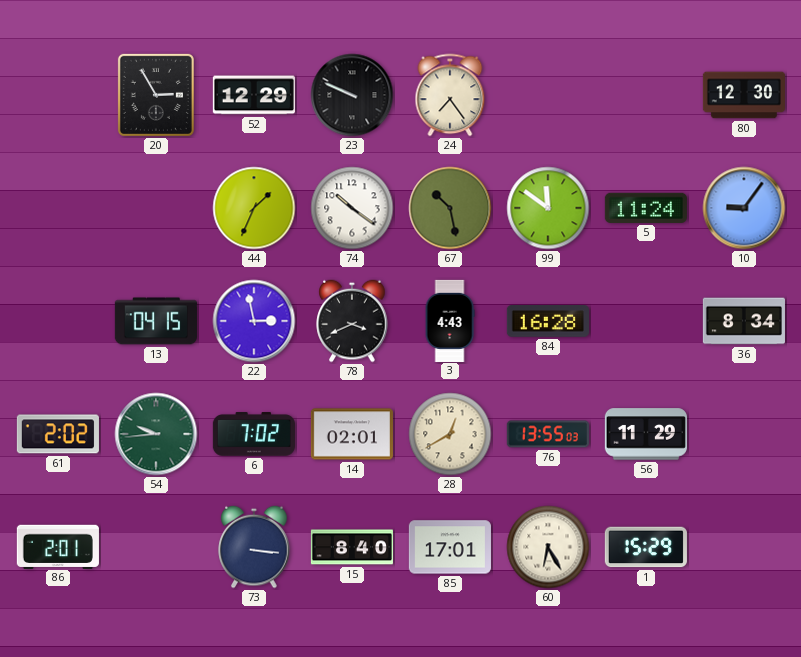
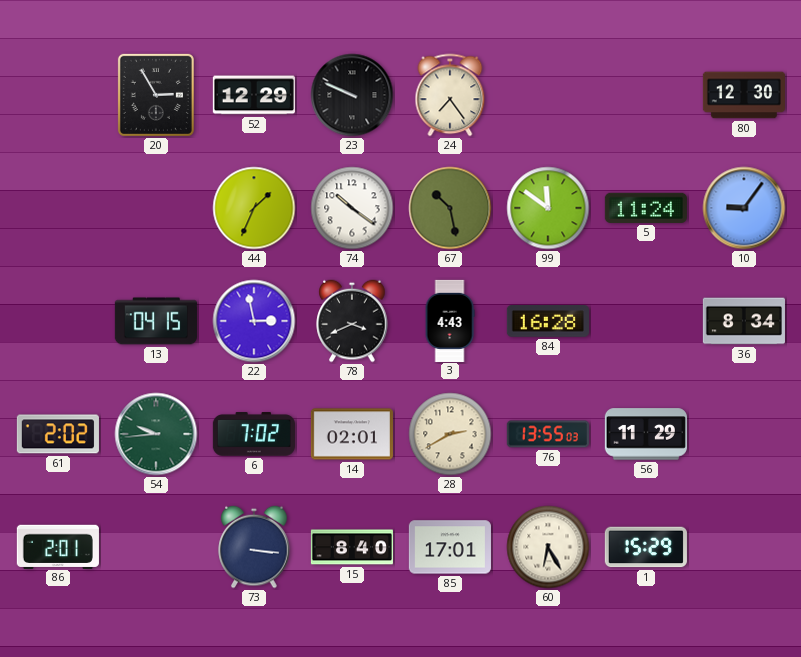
28: 12:40 -> 2:40 (450, 434)
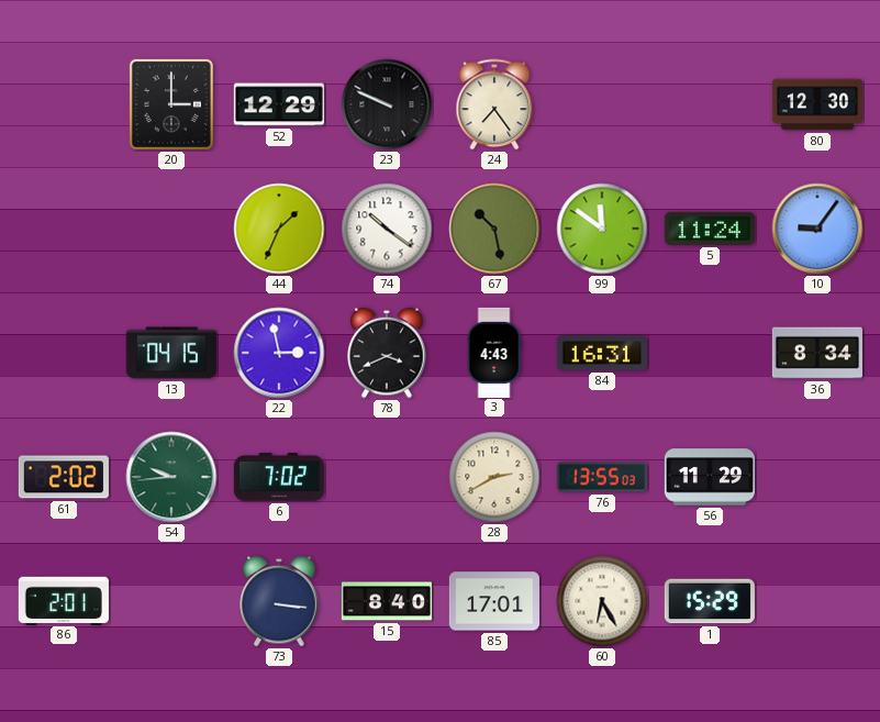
20: 2:55 -> 3:00 (171, 104)
84: 16:28 -> 16:31 (602, 353)
14: 02:01 -> none (352, 434)
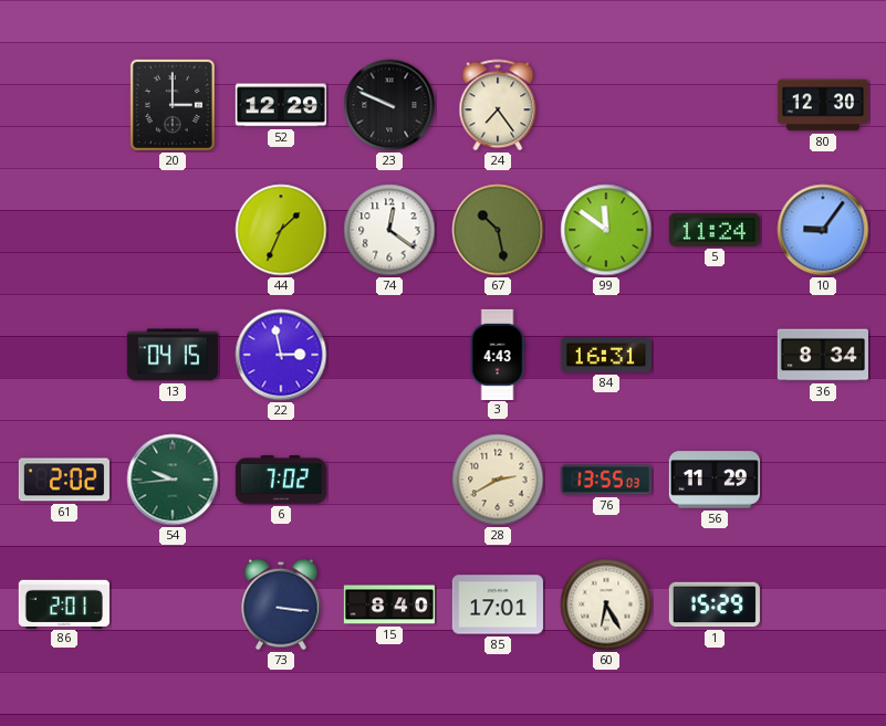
74: 10:21 -> 12:21 (389, 230)
78: 3:41 -> none (387, 353)
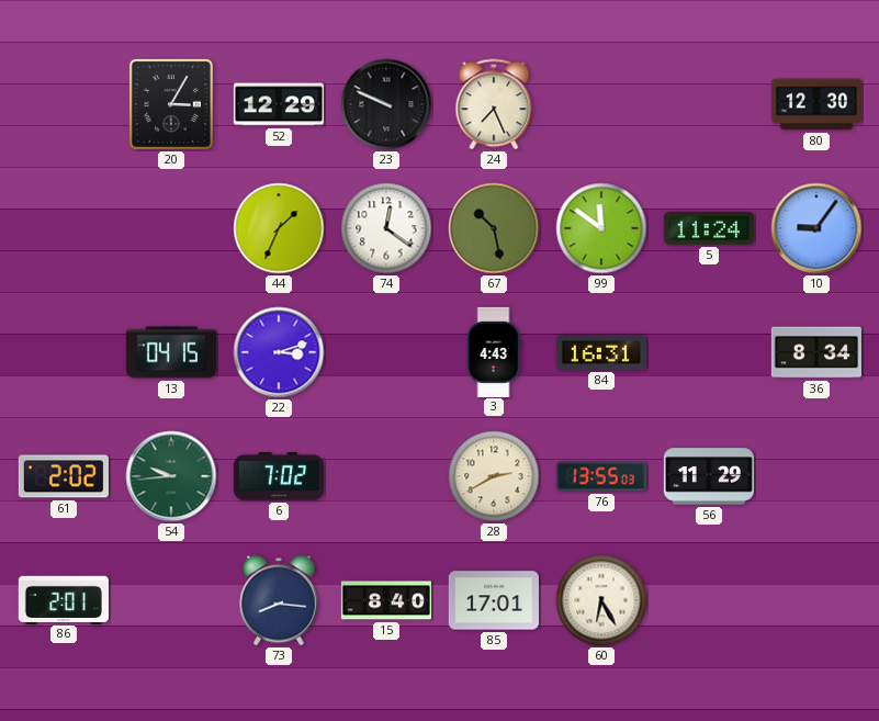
20: 3:00 -> 3:05 (171, 104)
24: 7:24 -> 7:26 (494, 104)
22: 2:58 -> 3:12 (279, 352)
73: 3:16 -> 8:16 (279, 600)
1: 15:29 -> none (715, 604)
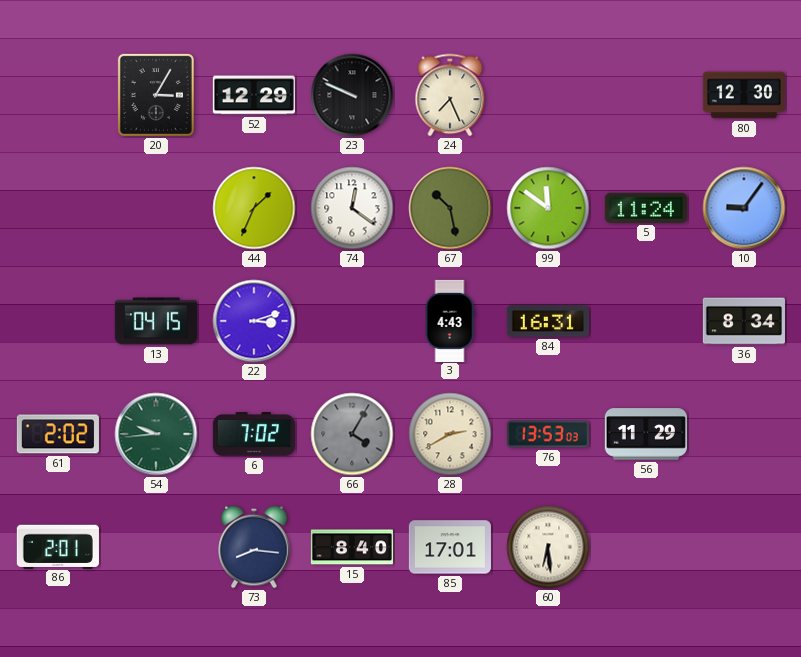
66: none -> 4:05 (352, 434)
76: 13:55 -> 13:53 (548, 434)
60: 6:25 -> 6:29 (548, 547)
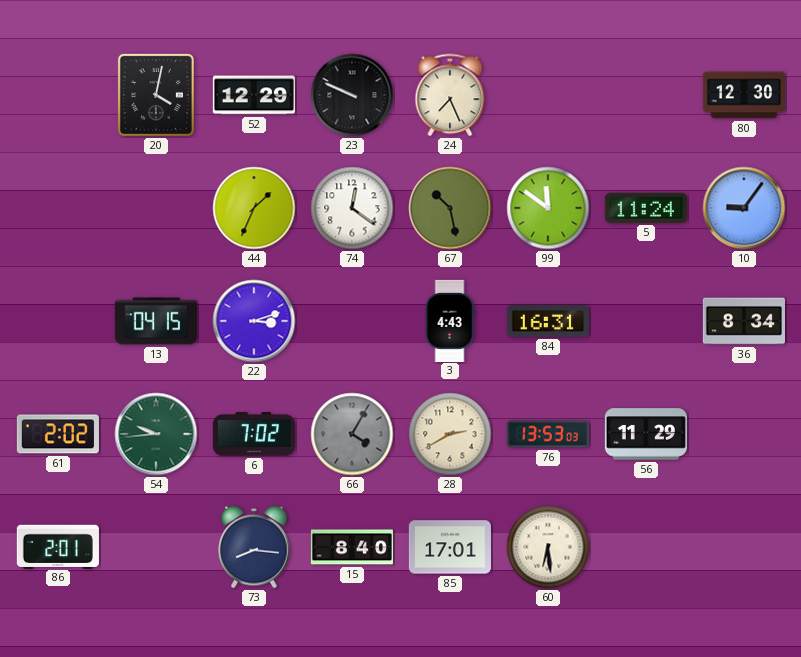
20: 3:05 -> 4:02 (156, 95)
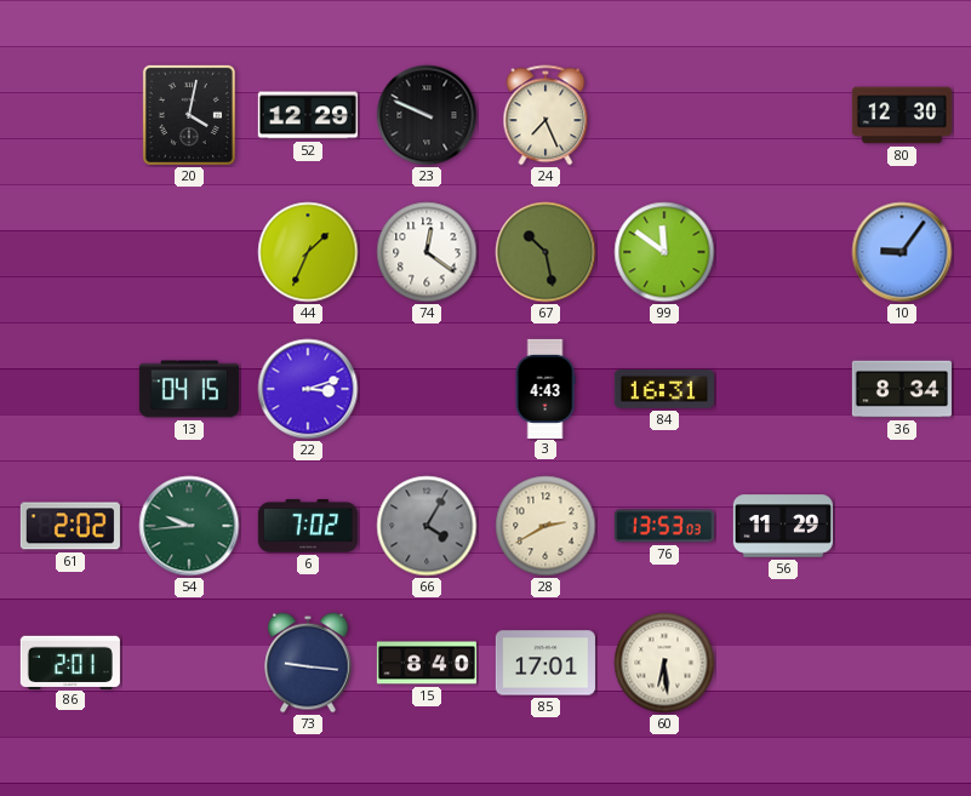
5: 11:24 -> none (646, 208)
73: 8:16 -> 9:16 (308, 663)
